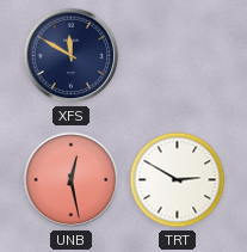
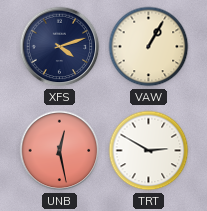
XFS: 11:50 -> 4:12 (60, 47)
VAW: none -> 1:05 (149, 47)
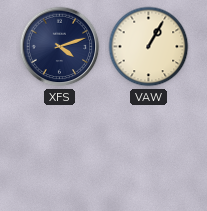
UNB: 12:28 -> none (60, 151)
TRT: 2:50 -> none (149, 151)
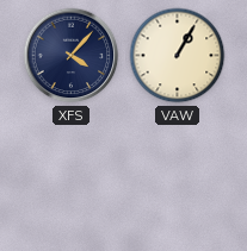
XFS: 4:12 -> 4:07 (72, 56)
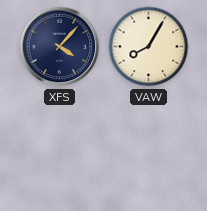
VAW: 1:05 -> 8:05 (149, 47)
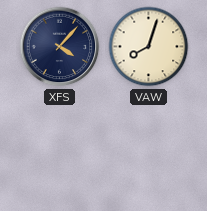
VAW: 8:05 -> 8:03 (149, 47)
